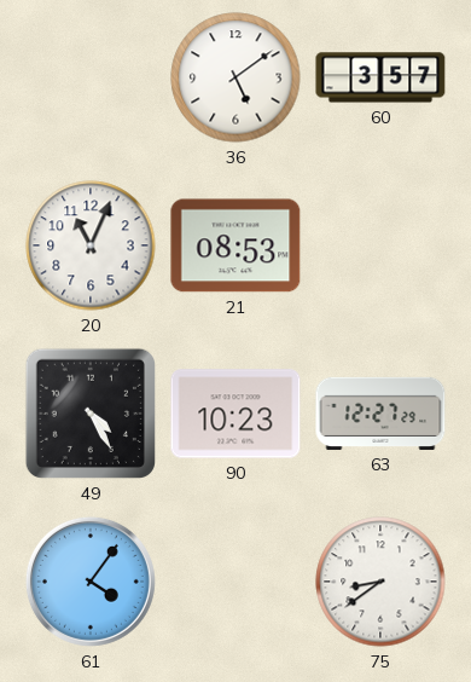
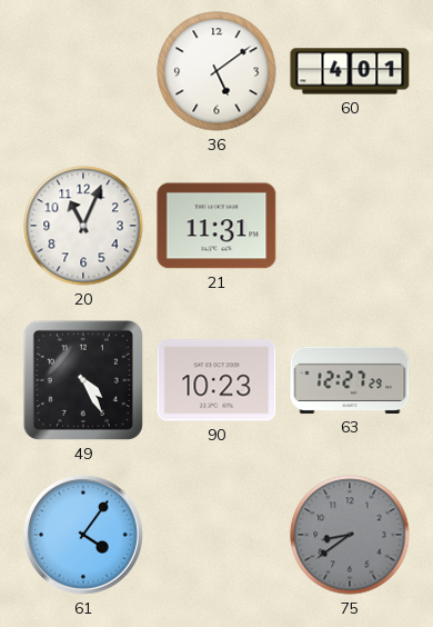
60: 3:57 -> 4:01 (350, 71)
21: 08:53 -> 11:31 (216, 226)
75 dial: white -> grey (350, 535)
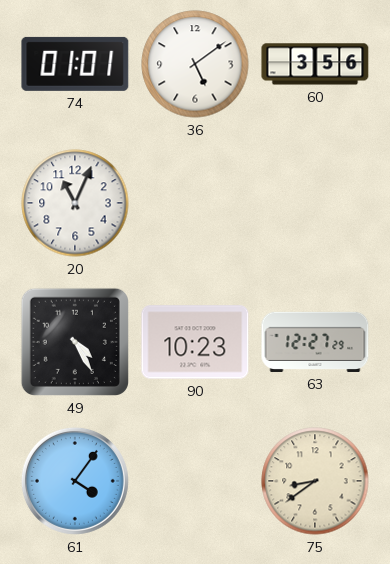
74: none -> 01:01 (75, 64)
60: 4:01 -> 3:56 (315, 64)
21: 11:31 -> none (216, 226)
75 dial: grey -> cream (315, 481)
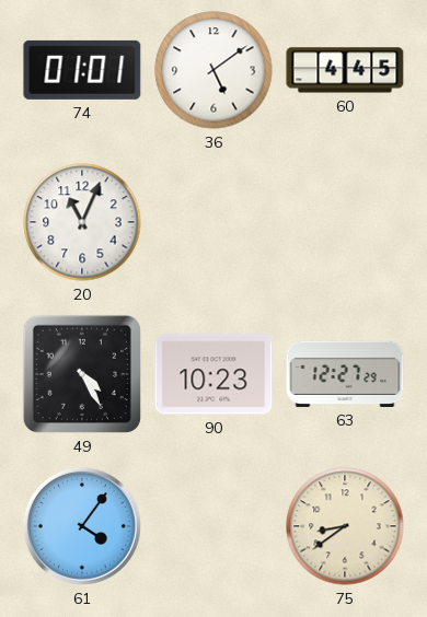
60: 3:56 -> 4:45 (345, 70)
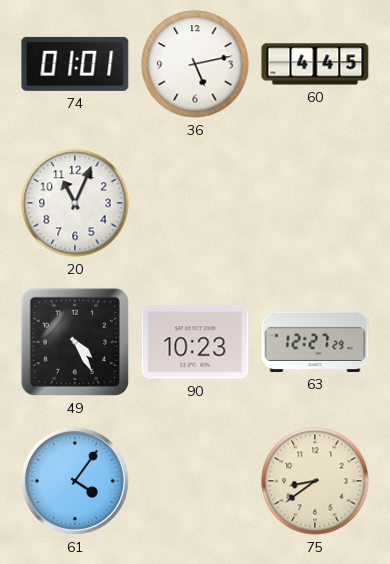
36: 5:09 -> 5:13 (195, 64)
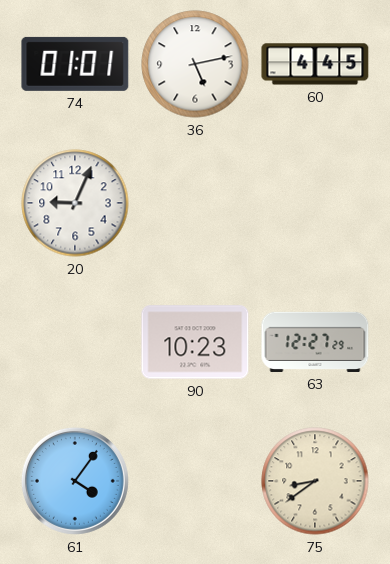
20: 11:04 -> 9:04 (75, 203)
49: 4:25 -> none (75, 342)
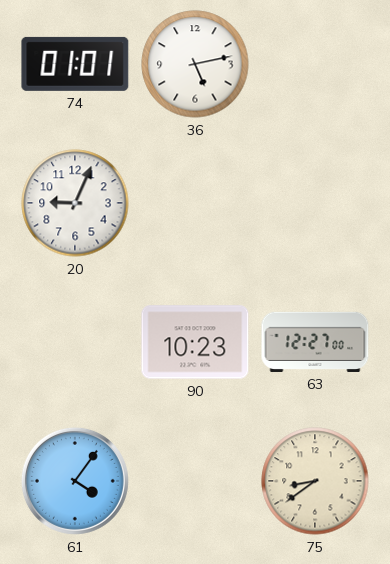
60: 4:45 -> none (315, 64)
63: 12:27:29 -> 12:27:00 (315, 342)
